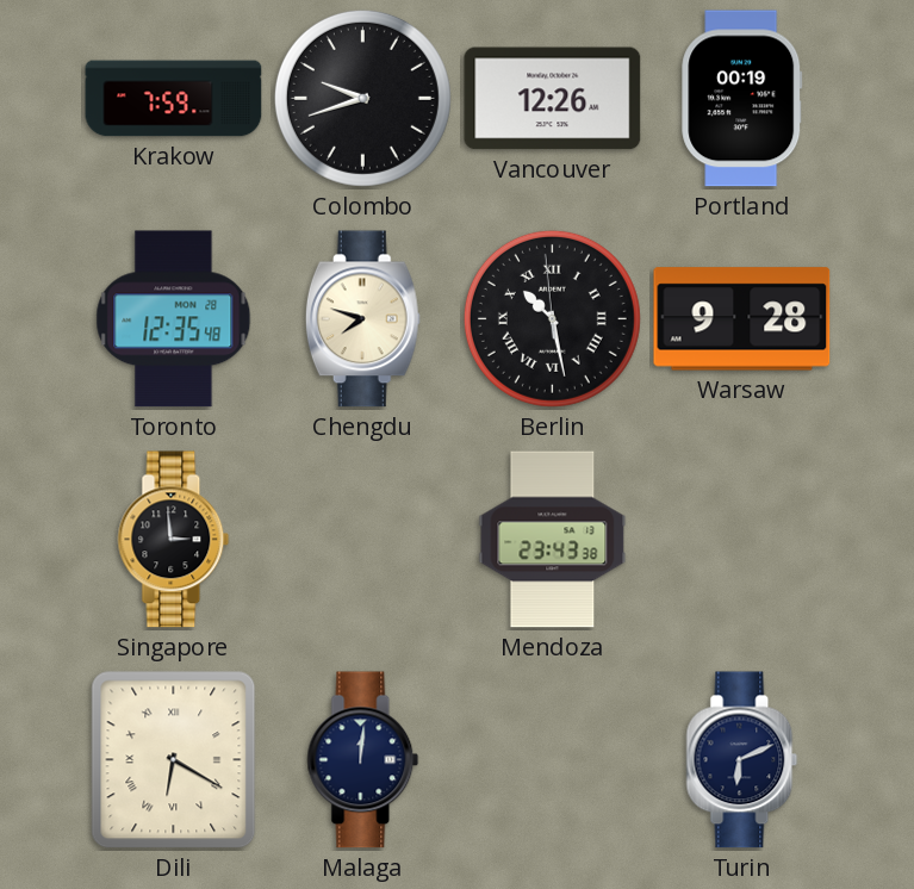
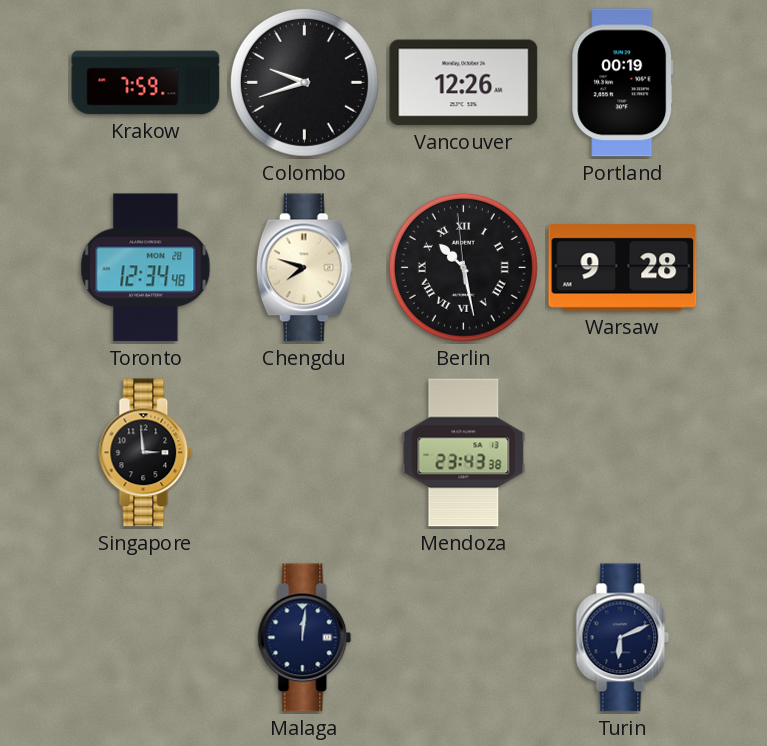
Toronto: 12:35 -> 12:34 (146, 268)
Dili: 6:20 -> none (174, 760)
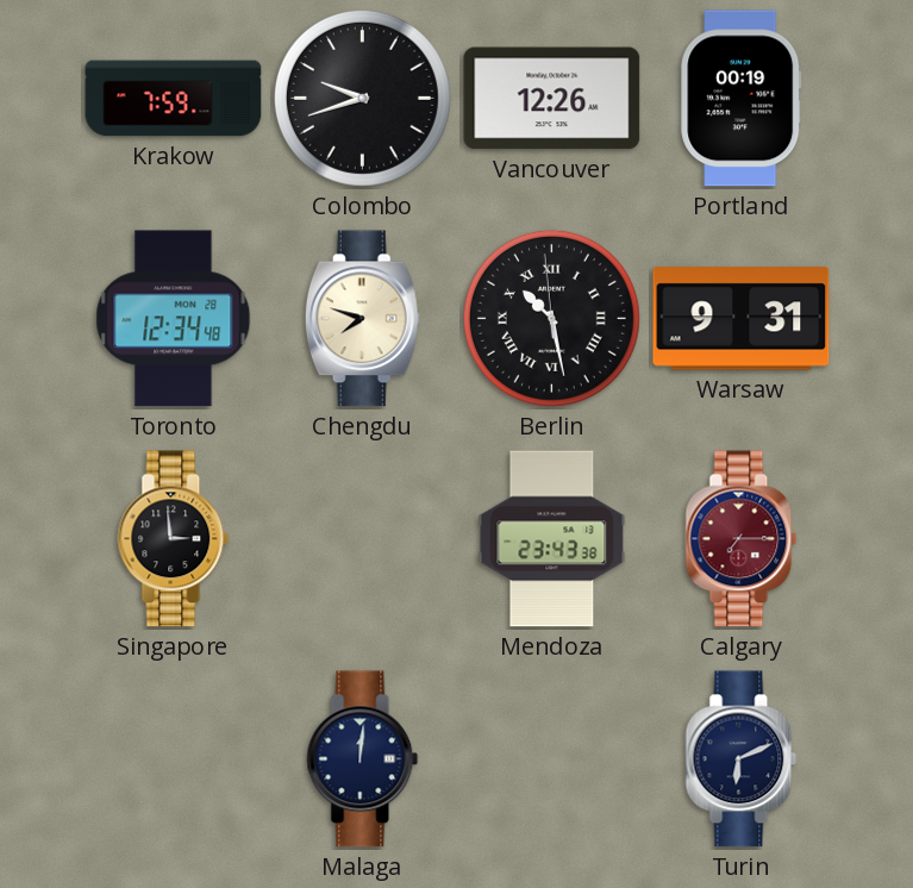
Warsaw: 9:28 -> 9:31 (742, 319)
Calgary: none -> 7:15 (742, 539)
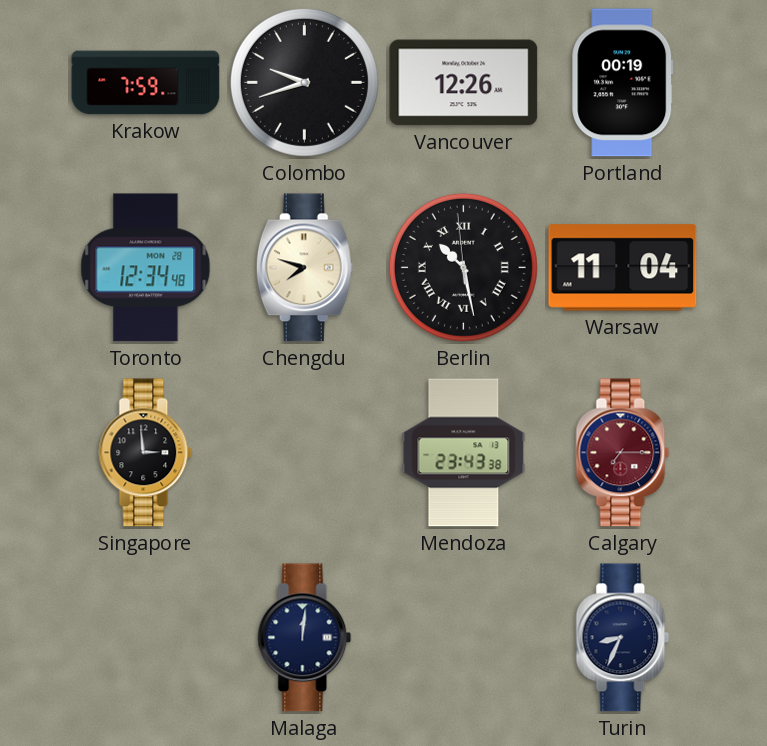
Warsaw: 9:31 -> 11:04 (623, 268)
Turin: 6:11 -> 8:34 (623, 638)
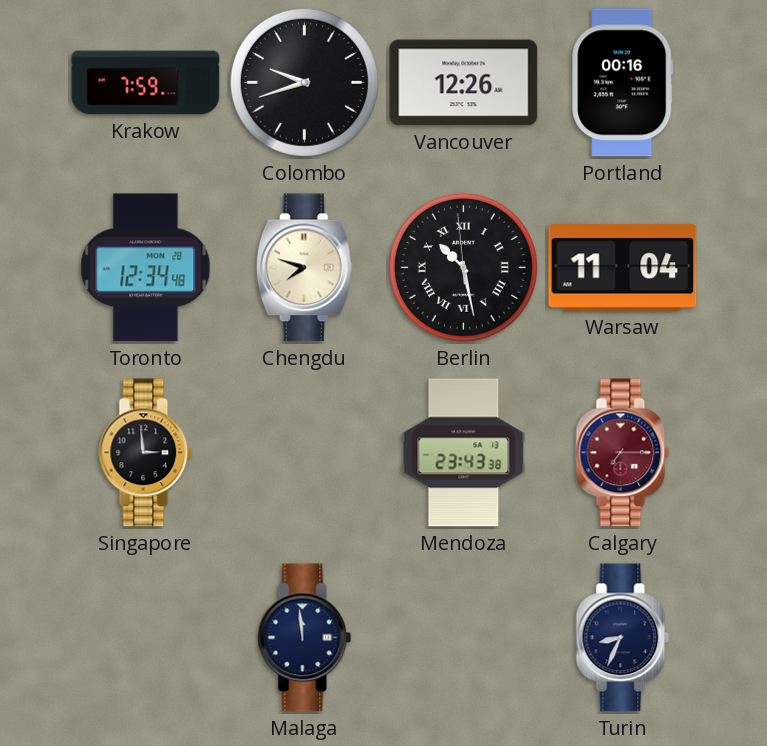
Portland: 00:19 -> 00:16 (623, 83)
Malaga: 12:01 -> 11:59 (305, 638)
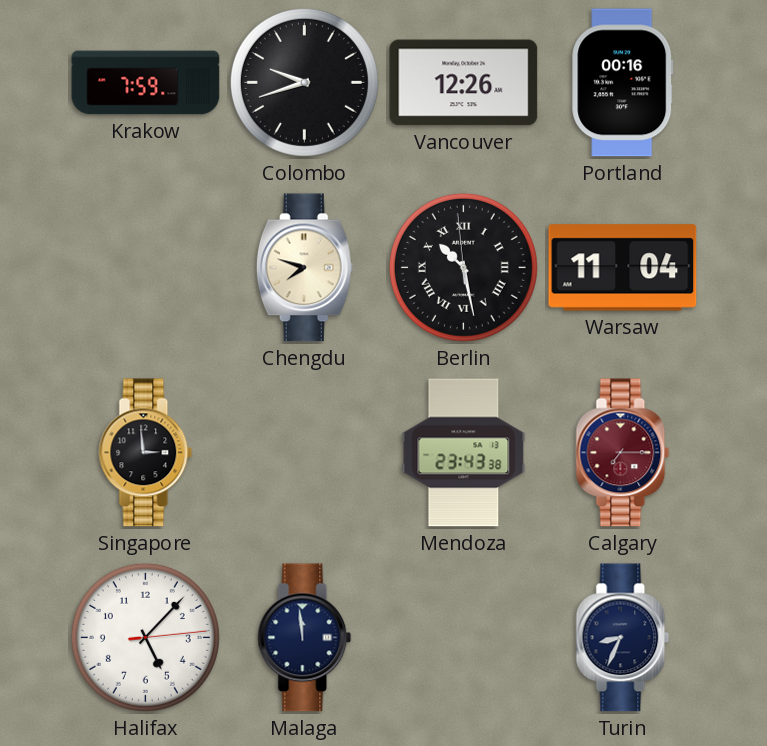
Toronto: 12:34 -> none (146, 268)
Halifax: none -> 5:07 (145, 637)
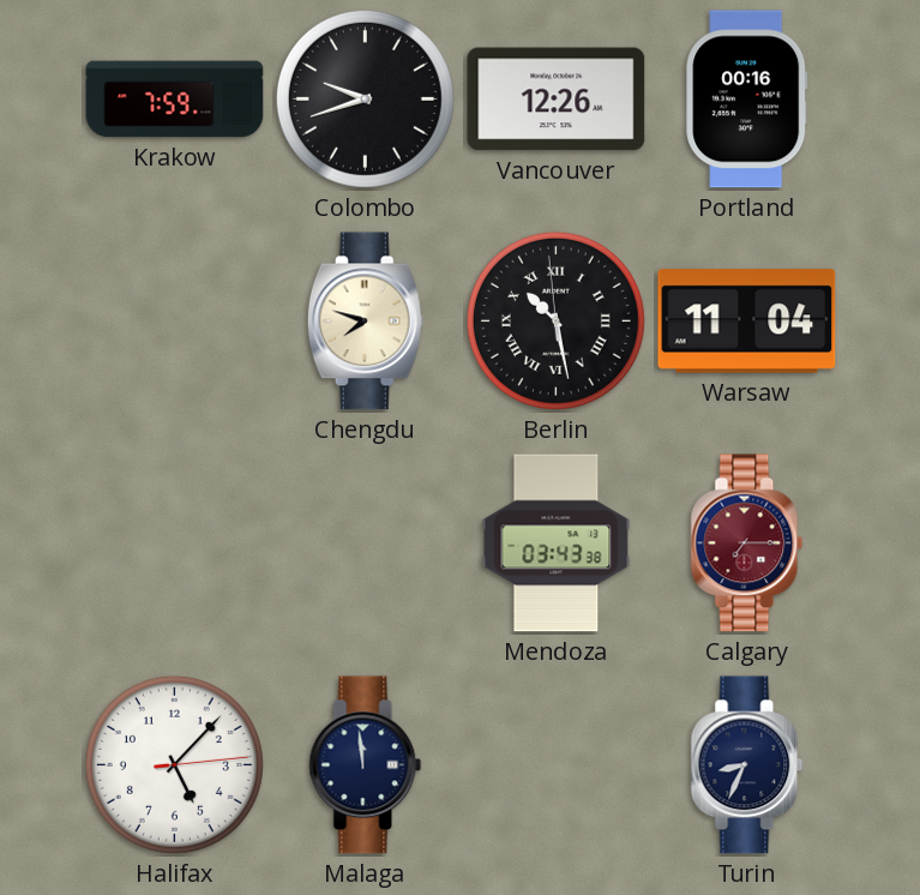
Singapore: 2:59 -> none (146, 453)
Mendoza: 23:43 -> 03:43 (557, 543)
